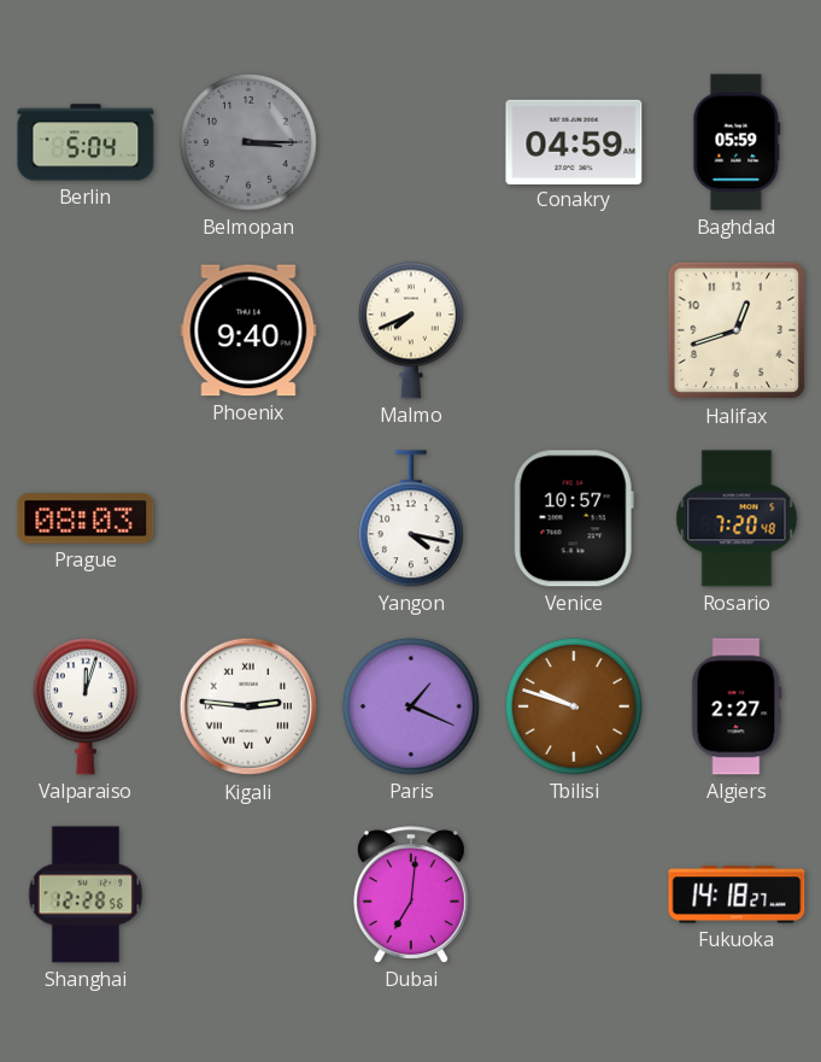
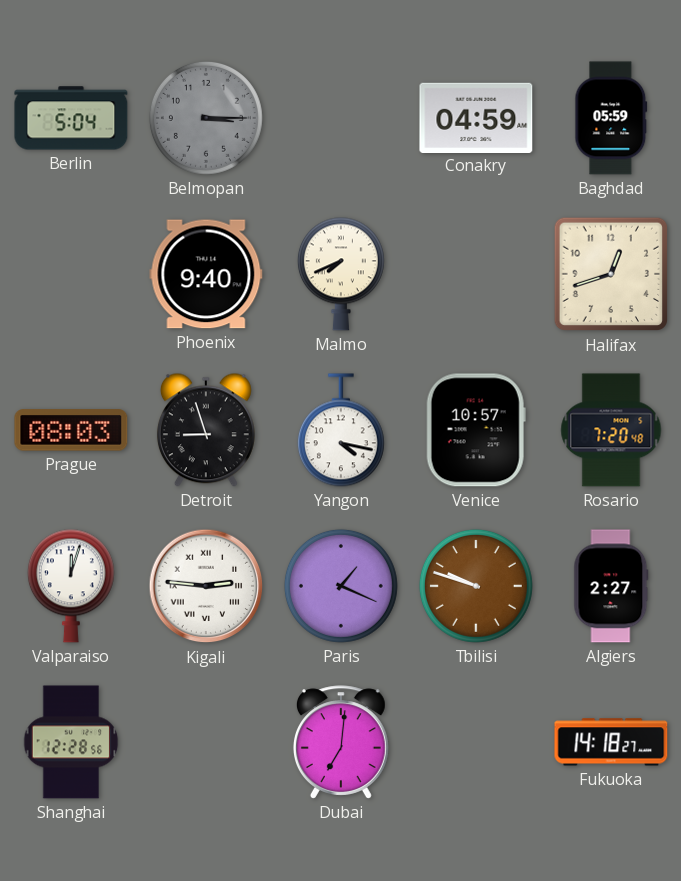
Detroit: none -> 8:57 (206, 430)
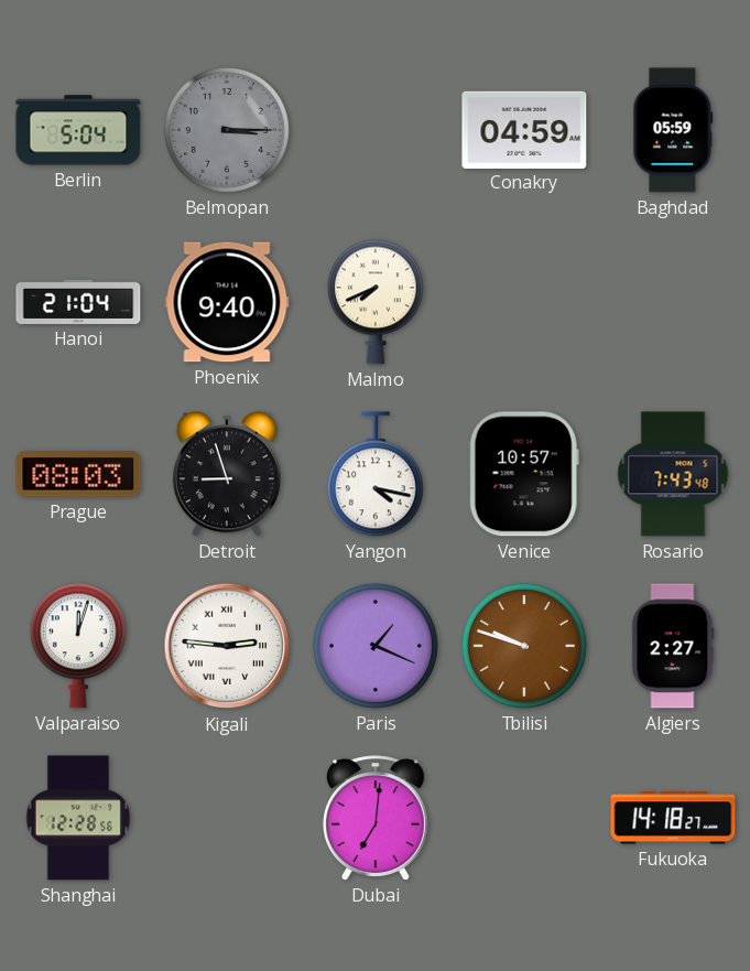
Hanoi: none -> 21:04 (78, 302)
Halifax: 12:42 -> none (611, 274)
Rosario: 7:20 -> 7:43 (673, 474)
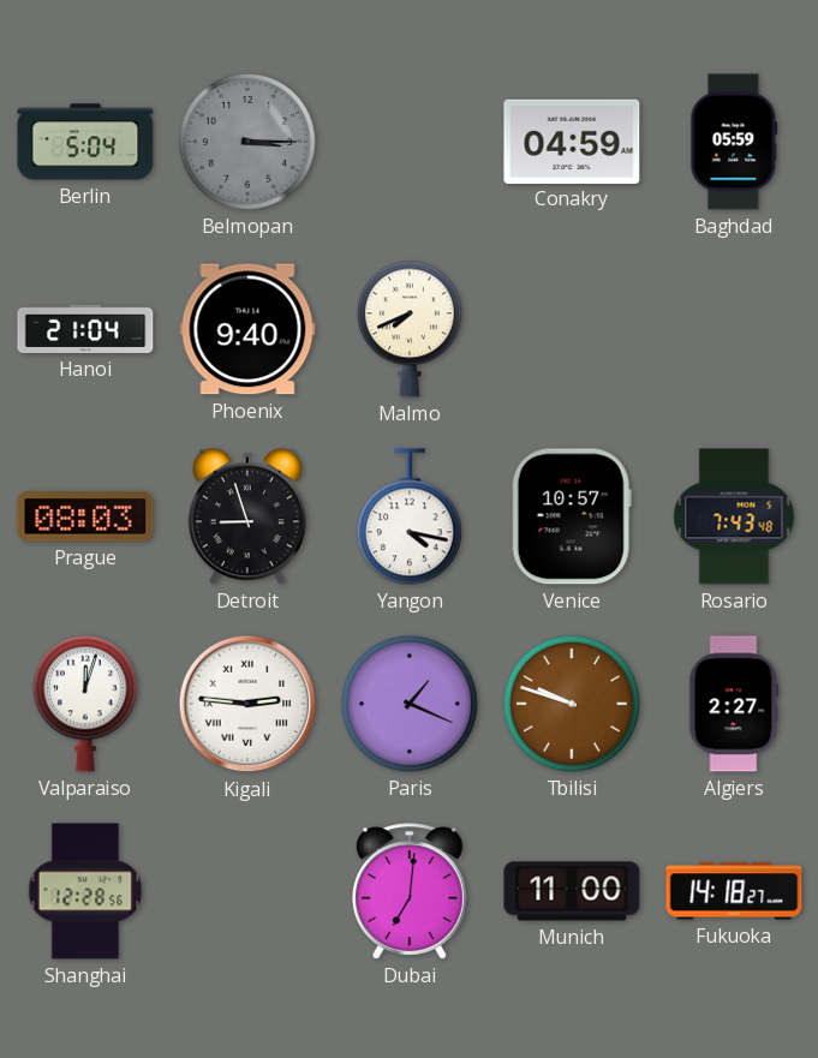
Munich: none -> 11:00 (572, 891)
